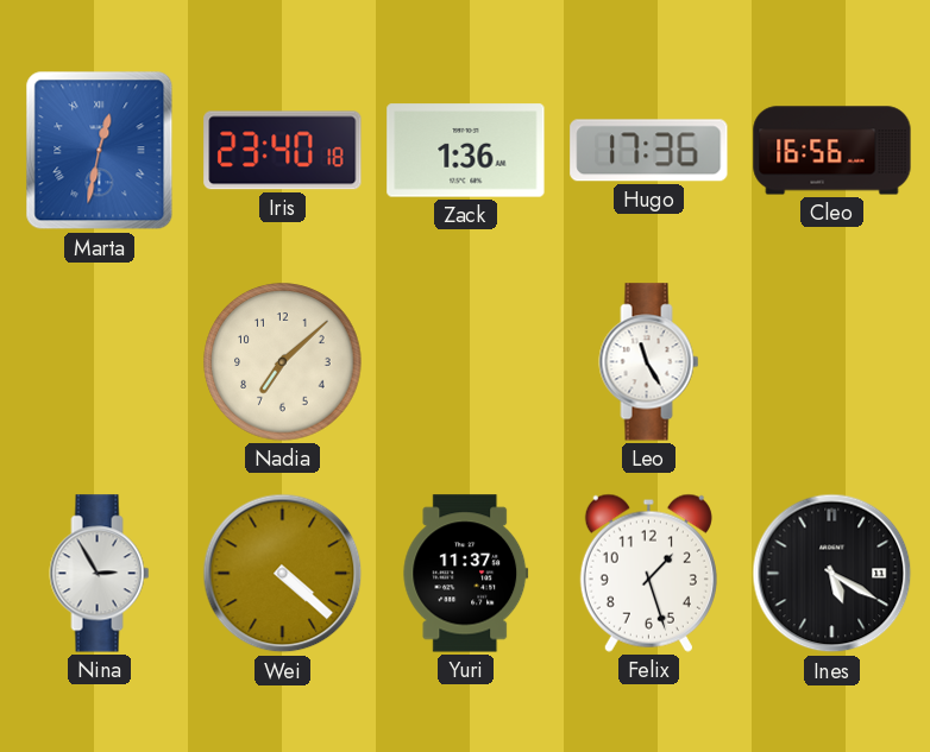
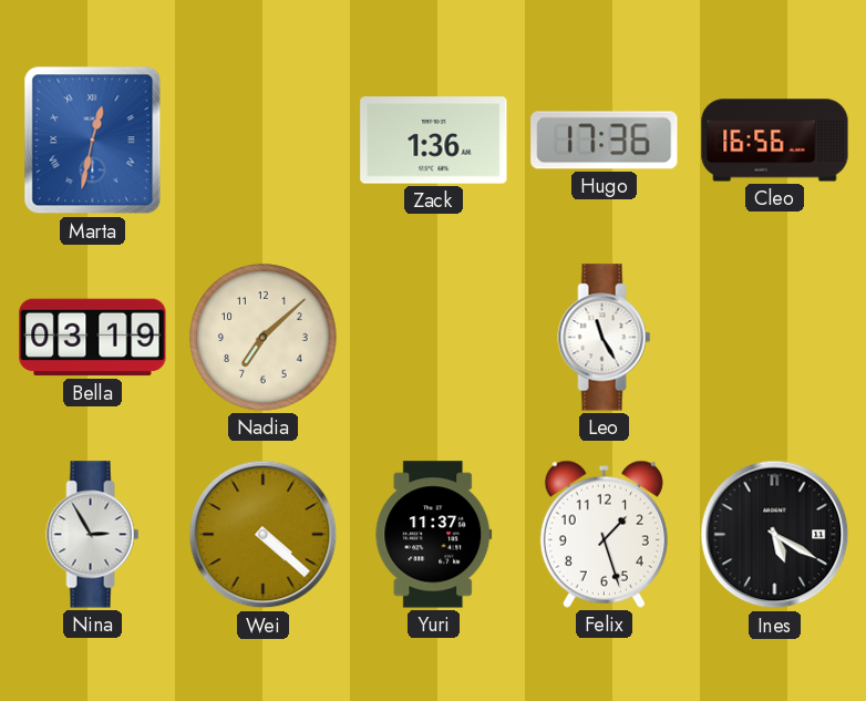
Iris: 23:40 -> none (283, 151)
Bella: none -> 03:19 (93, 338)
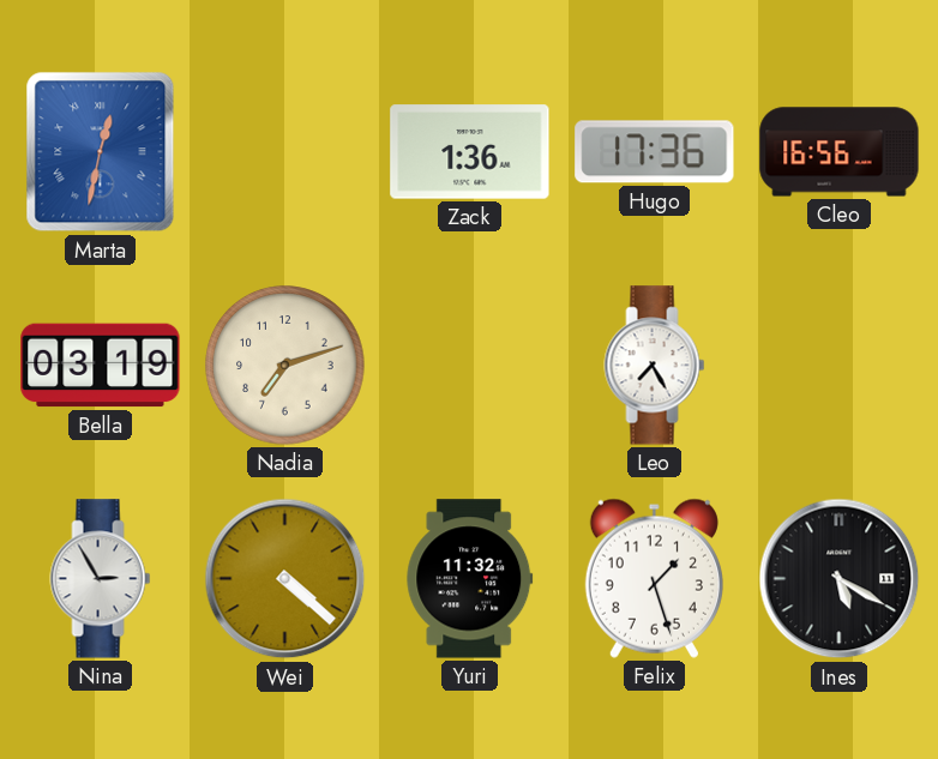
Nadia: 7:08 -> 7:12 (285, 366)
Leo: 11:25 -> 7:25 (655, 366)
Yuri: 11:37 -> 11:32 (470, 579)
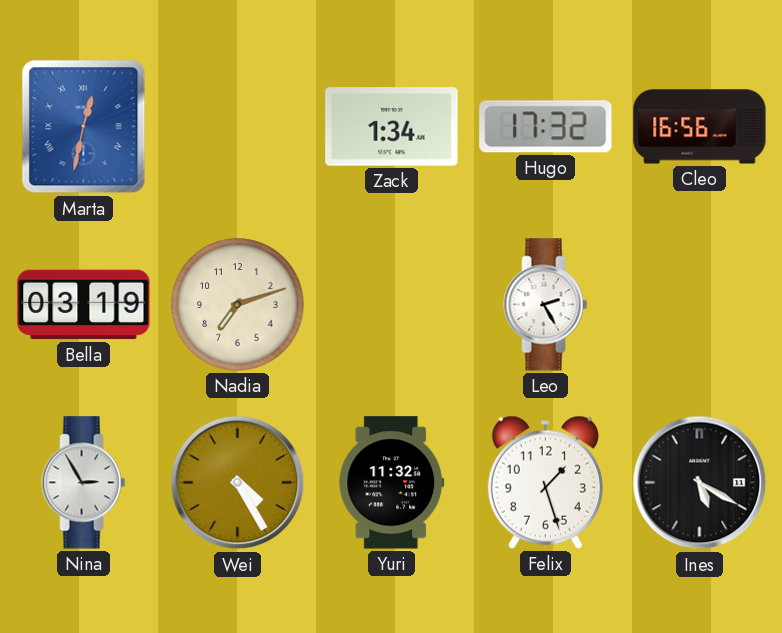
Zack: 1:36 -> 1:34 (392, 127)
Hugo: 17:36 -> 17:32 (546, 127)
Leo: 7:25 -> 2:25 (546, 305)
Wei: 4:22 -> 4:25 (238, 483)
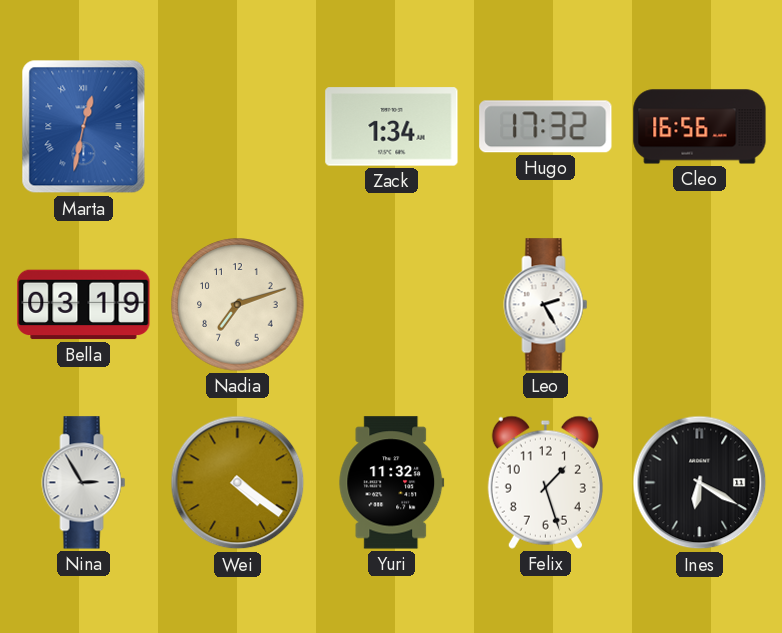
Wei: 4:25 -> 4:21 (238, 483)
Ines: 5:20 -> 6:20 (700, 483)
